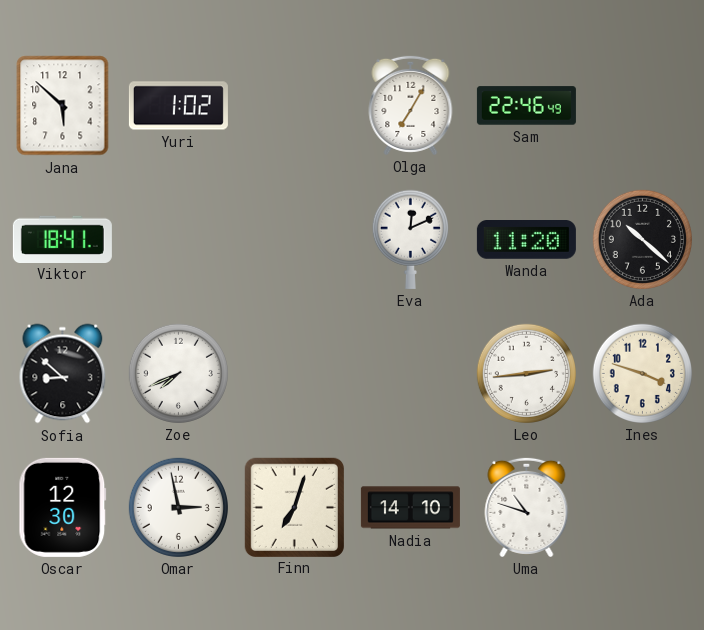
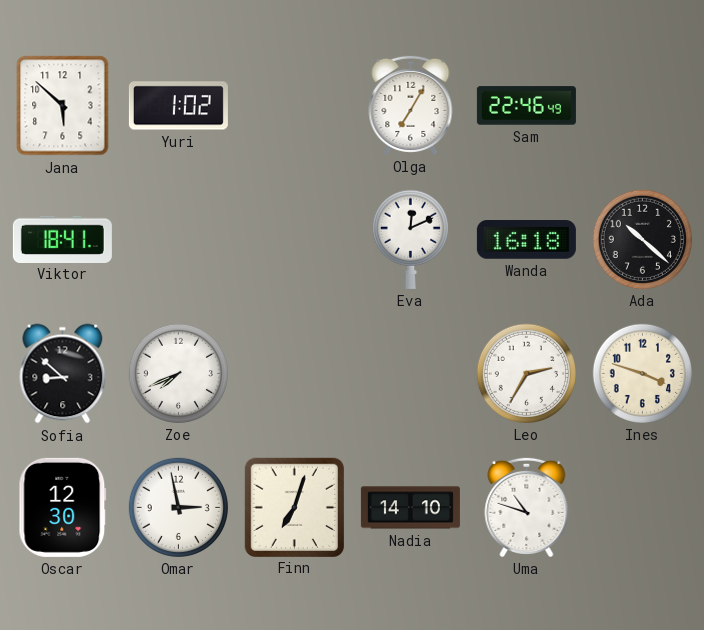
Wanda: 11:20 -> 16:18 (526, 240)
Leo: 2:44 -> 2:35 (526, 373)
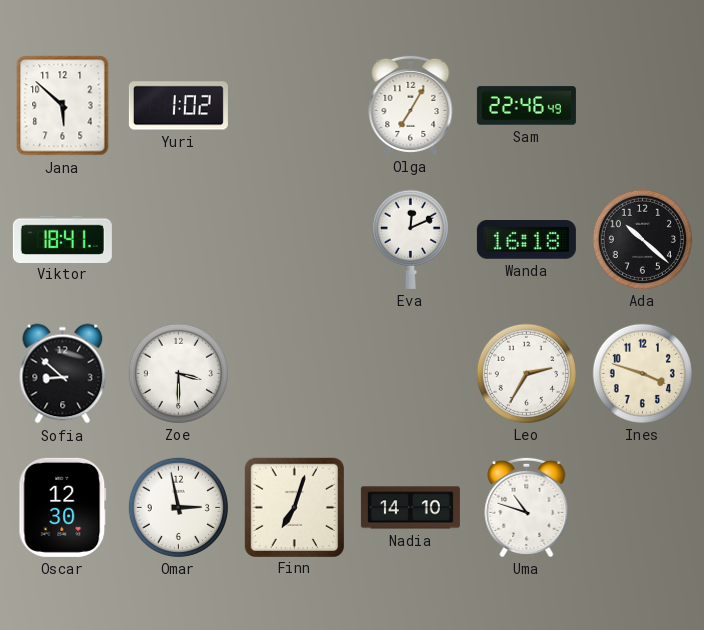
Zoe: 7:41 -> 3:30 (178, 373)
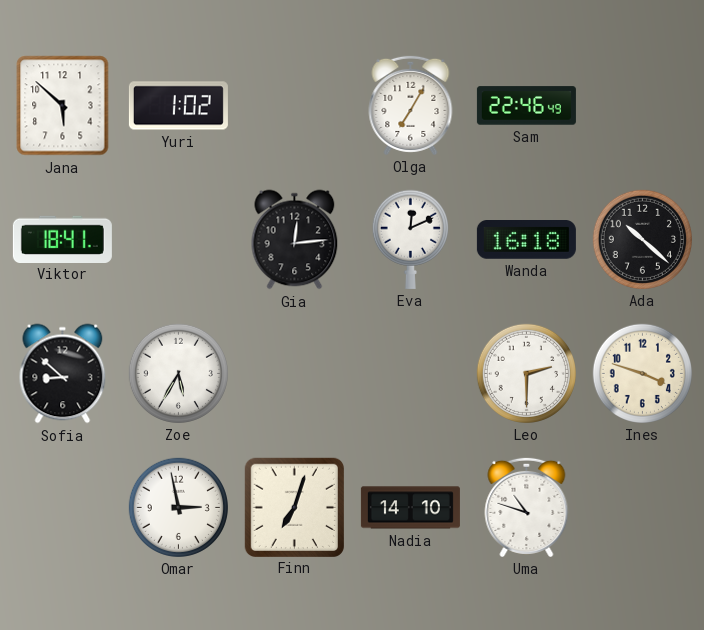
Gia: none -> 12:14 (295, 240)
Zoe: 3:30 -> 5:35 (178, 373)
Leo: 2:35 -> 2:30 (526, 373)
Oscar: 12:30 -> none (63, 507)
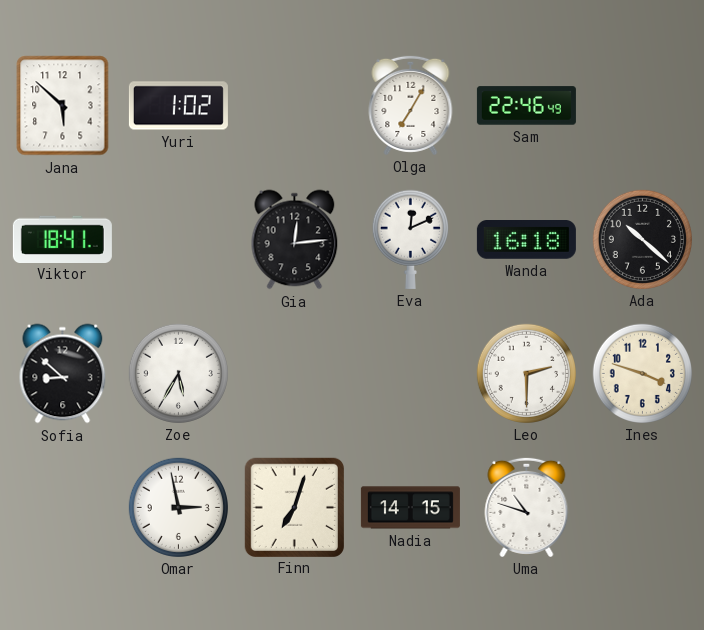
Nadia: 14:10 -> 14:15 (410, 508)
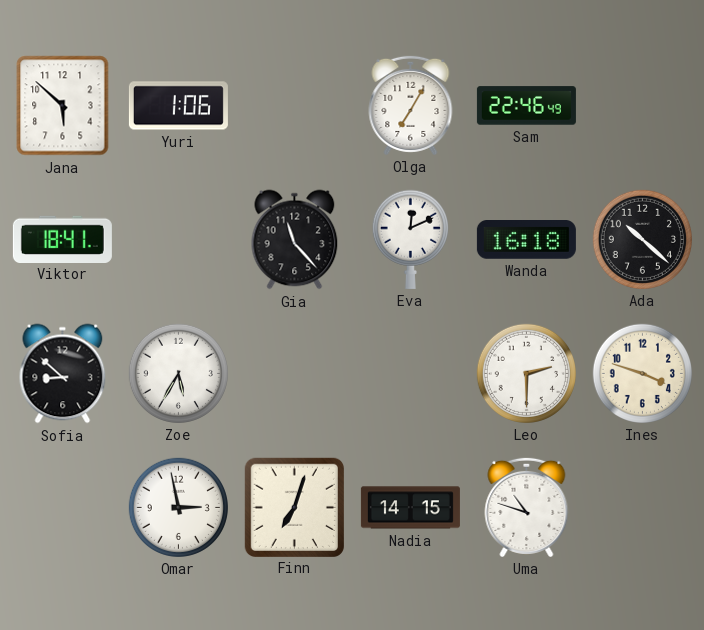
Yuri: 1:02 -> 1:06 (178, 106)
Gia: 12:14 -> 11:23 (295, 240)
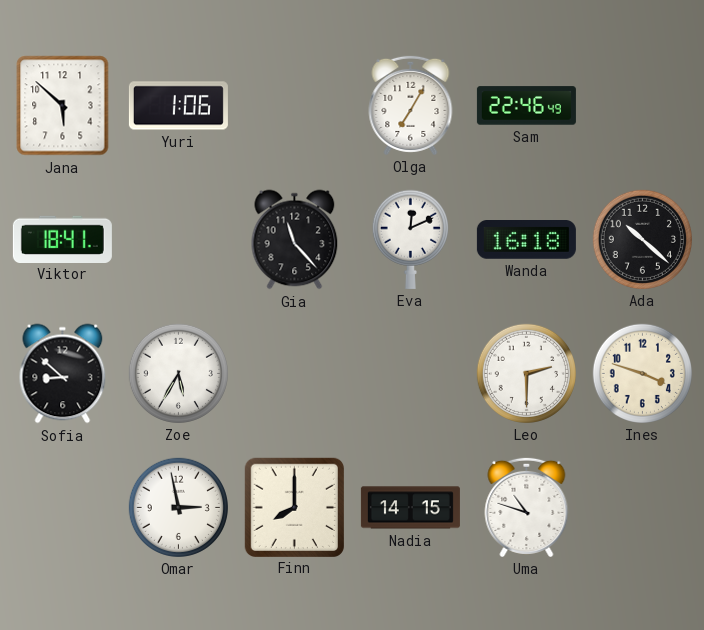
Finn: 7:03 -> 8:00 (294, 507)
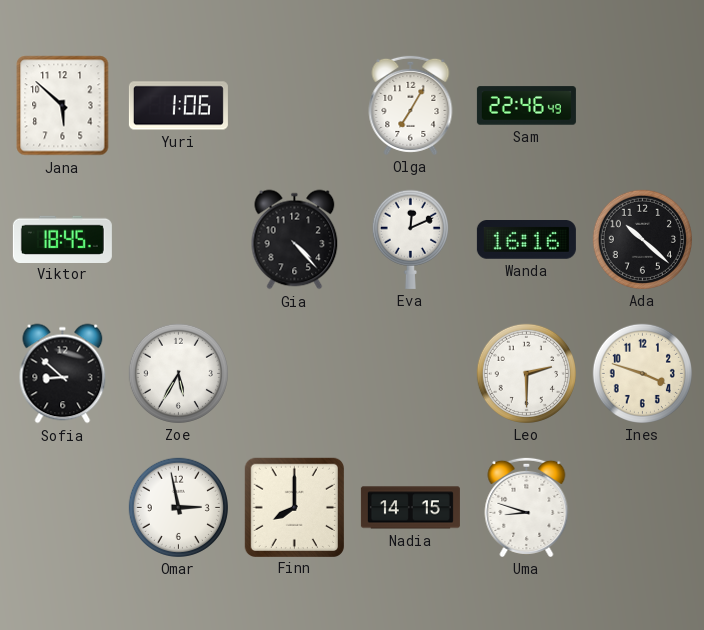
Viktor: 18:41 -> 18:45 (62, 239)
Gia: 11:23 -> 4:23 (295, 240)
Wanda: 16:18 -> 16:16 (526, 240)
Uma: 10:48 -> 8:48 (527, 507)
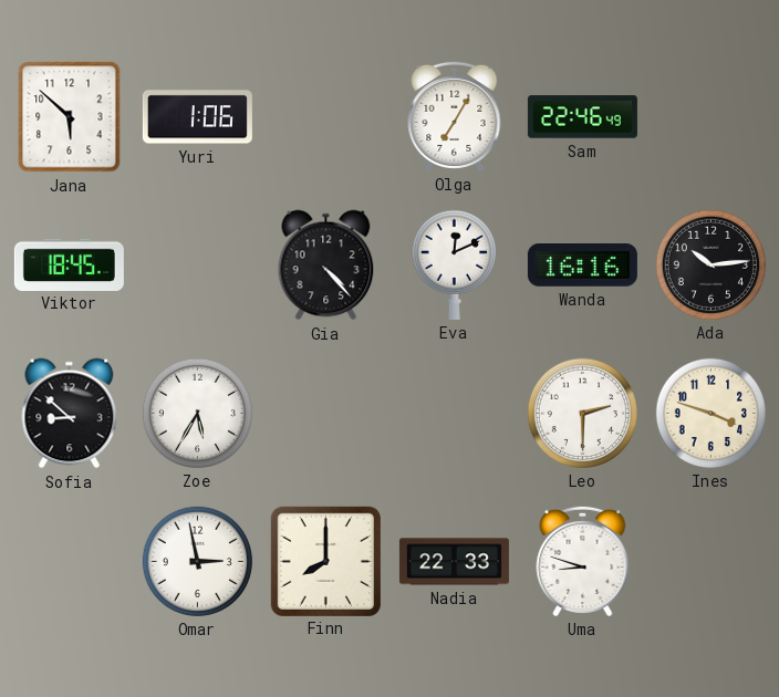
Ada: 10:22 -> 10:14 (710, 264)
Nadia: 14:15 -> 22:33 (454, 562)
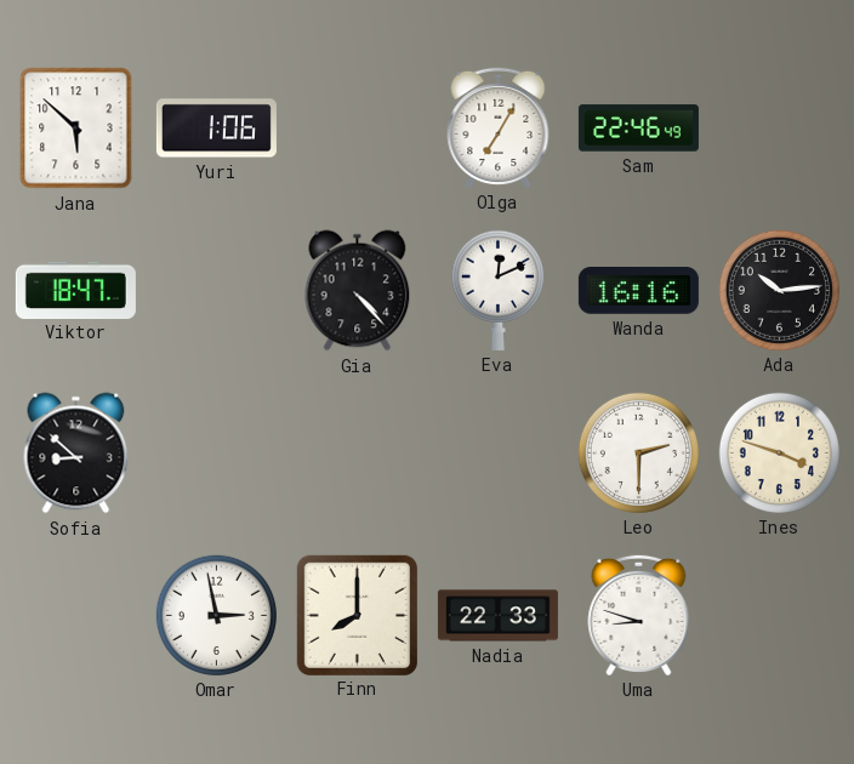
Viktor: 18:45 -> 18:47 (75, 290)
Zoe: 5:35 -> none (197, 413)
